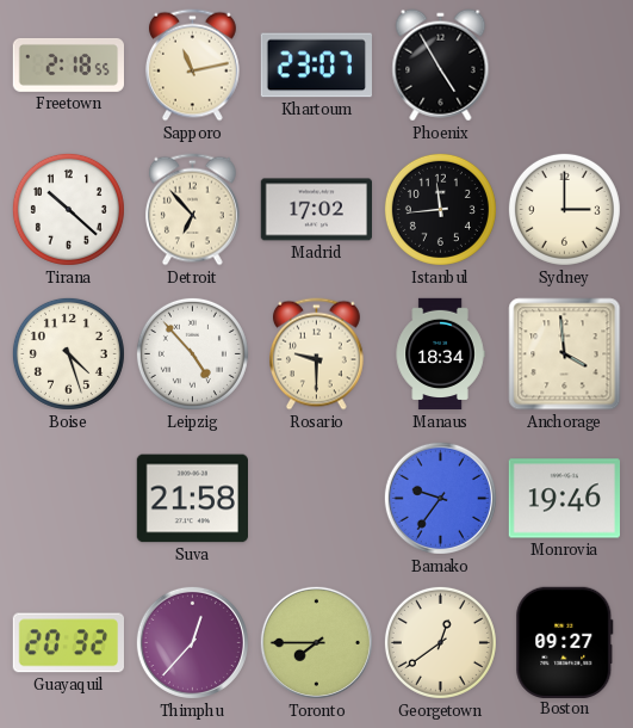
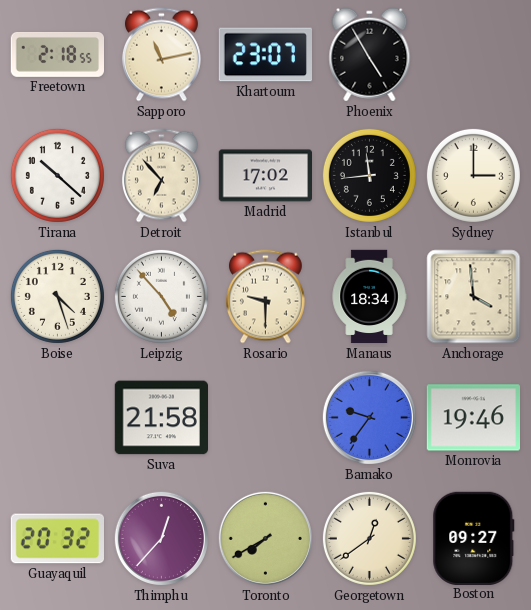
Toronto: 7:45 -> 7:40 (265, 538)
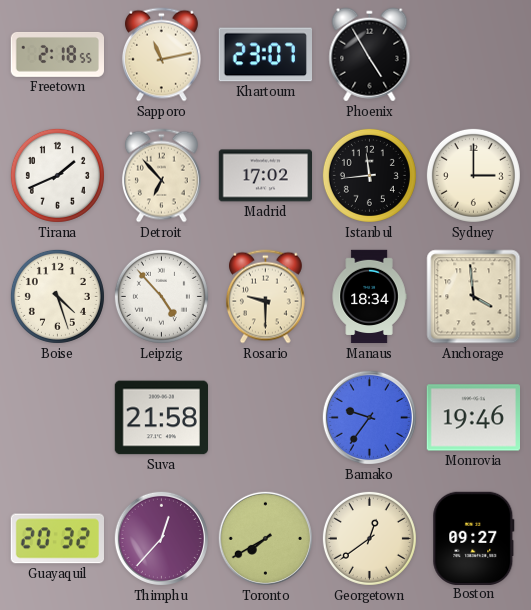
Tirana: 10:22 -> 1:41 (57, 175)
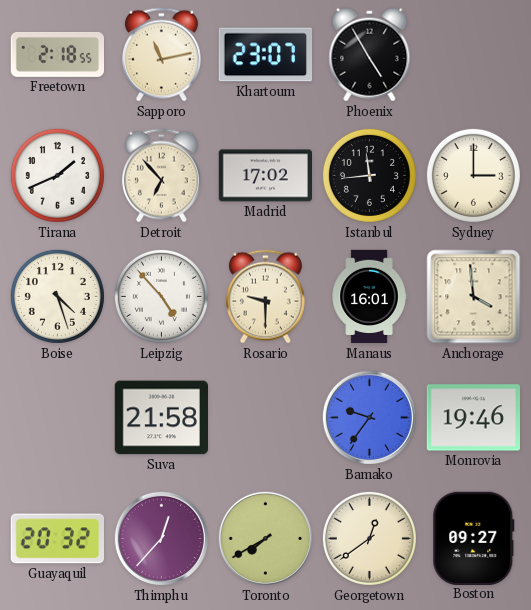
Manaus: 18:34 -> 16:01 (369, 297)
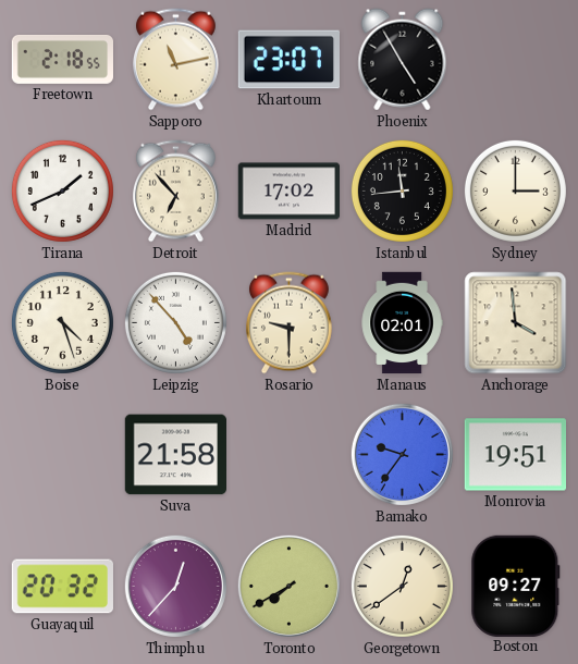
Manaus: 16:01 -> 02:01 (402, 323)
Monrovia: 19:46 -> 19:51 (515, 455)
